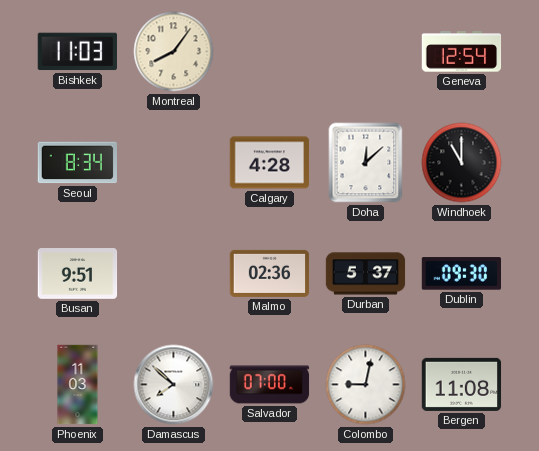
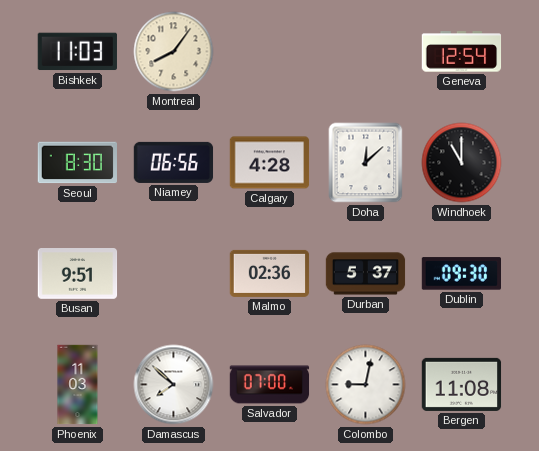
Seoul: 8:34 -> 8:30 (77, 163)
Niamey: none -> 06:56 (174, 162)
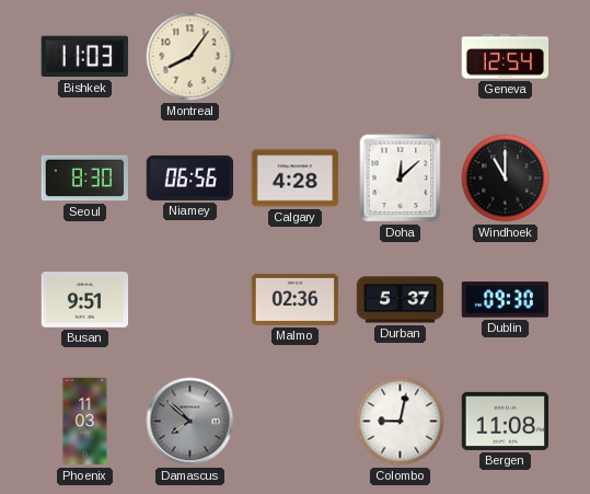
Damascus dial: white -> grey (190, 422)
Salvador: 07:00 -> none (270, 385)
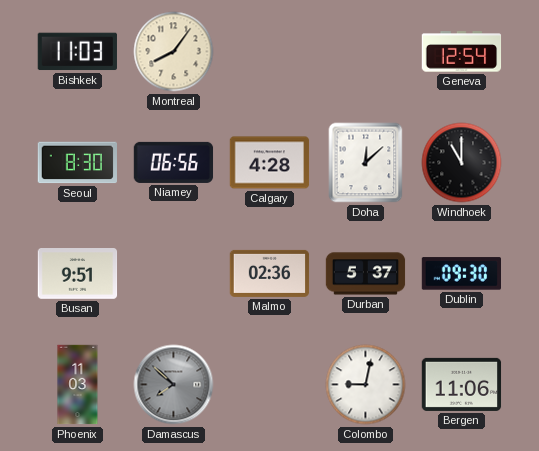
Bergen: 11:08 -> 11:06 (462, 384)
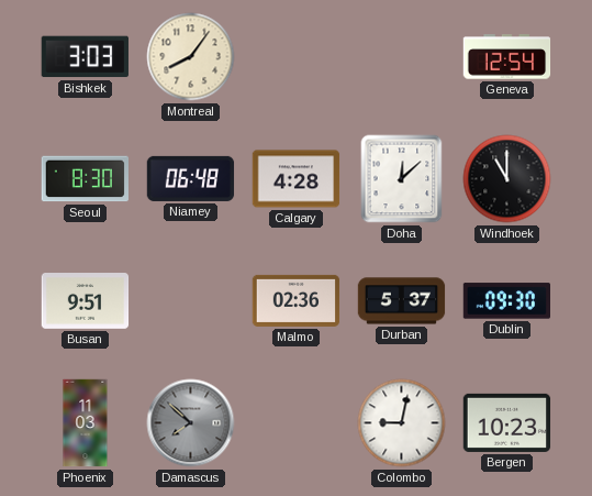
Bishkek: 11:03 -> 3:03 (85, 57)
Niamey: 06:56 -> 06:48 (191, 178)
Bergen: 11:06 -> 10:23 (507, 422)
